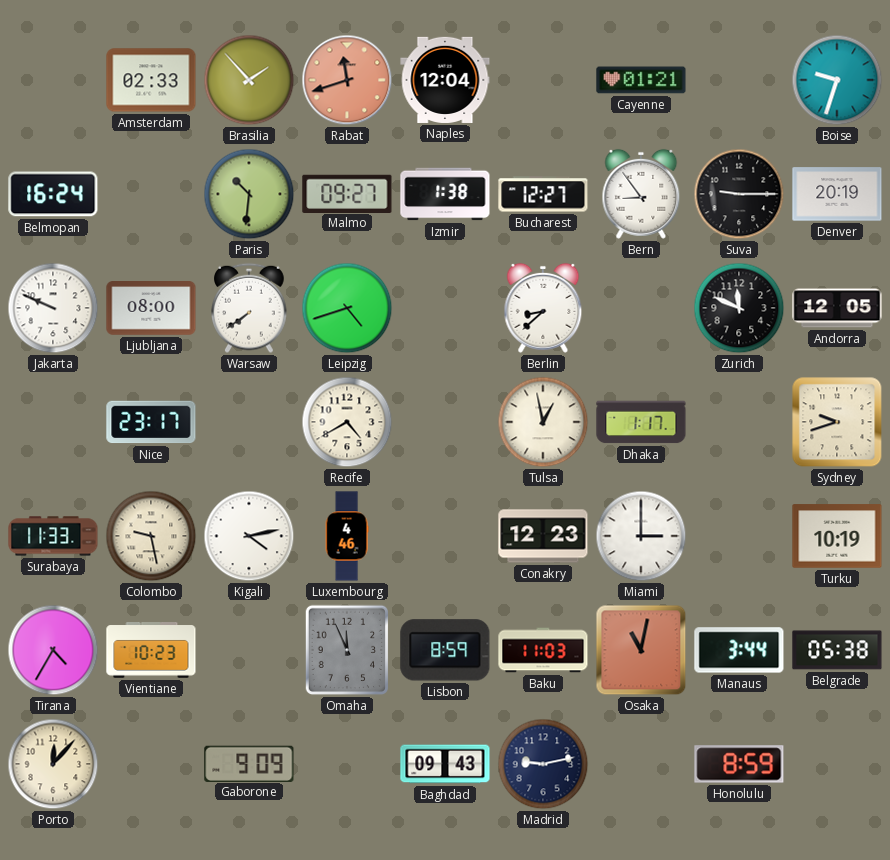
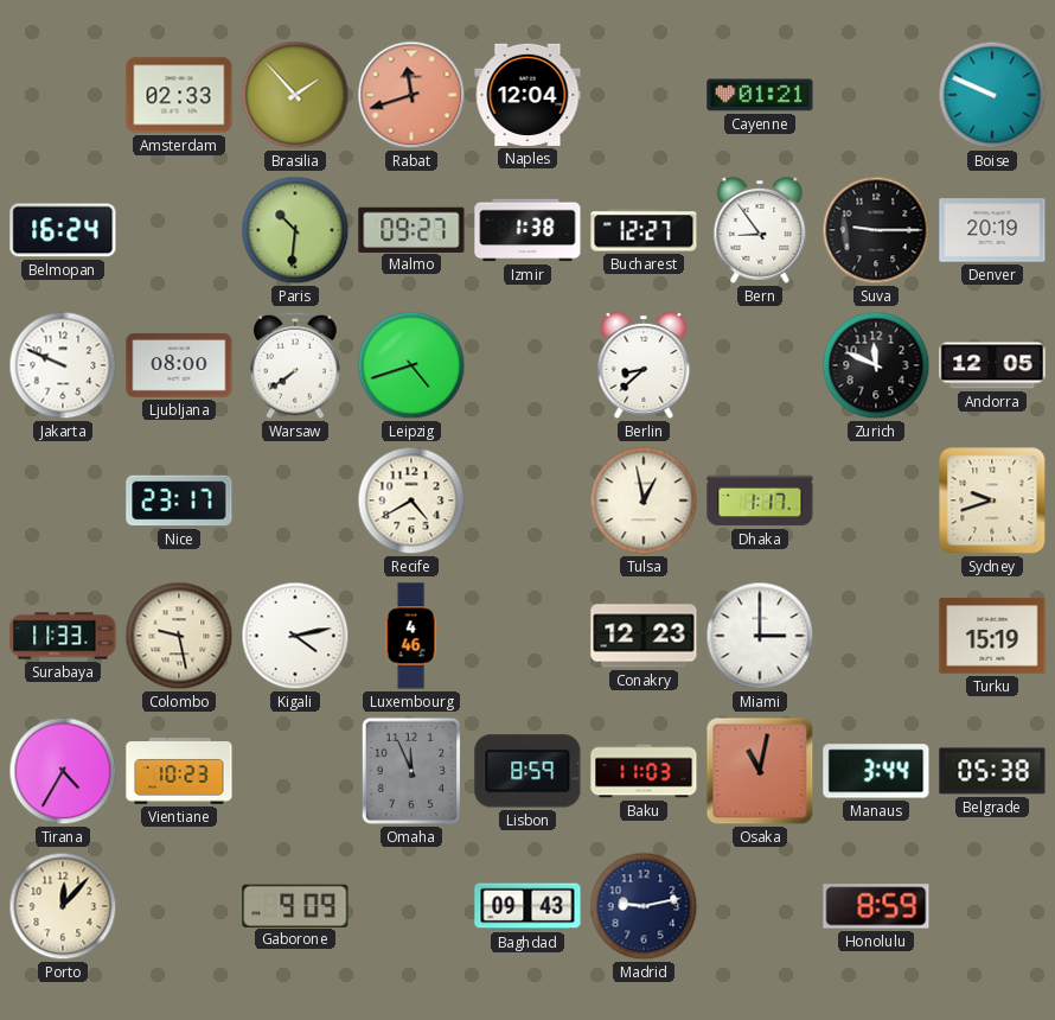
Boise: 9:33 -> 9:49 (992, 95)
Turku: 10:19 -> 15:19 (992, 636)
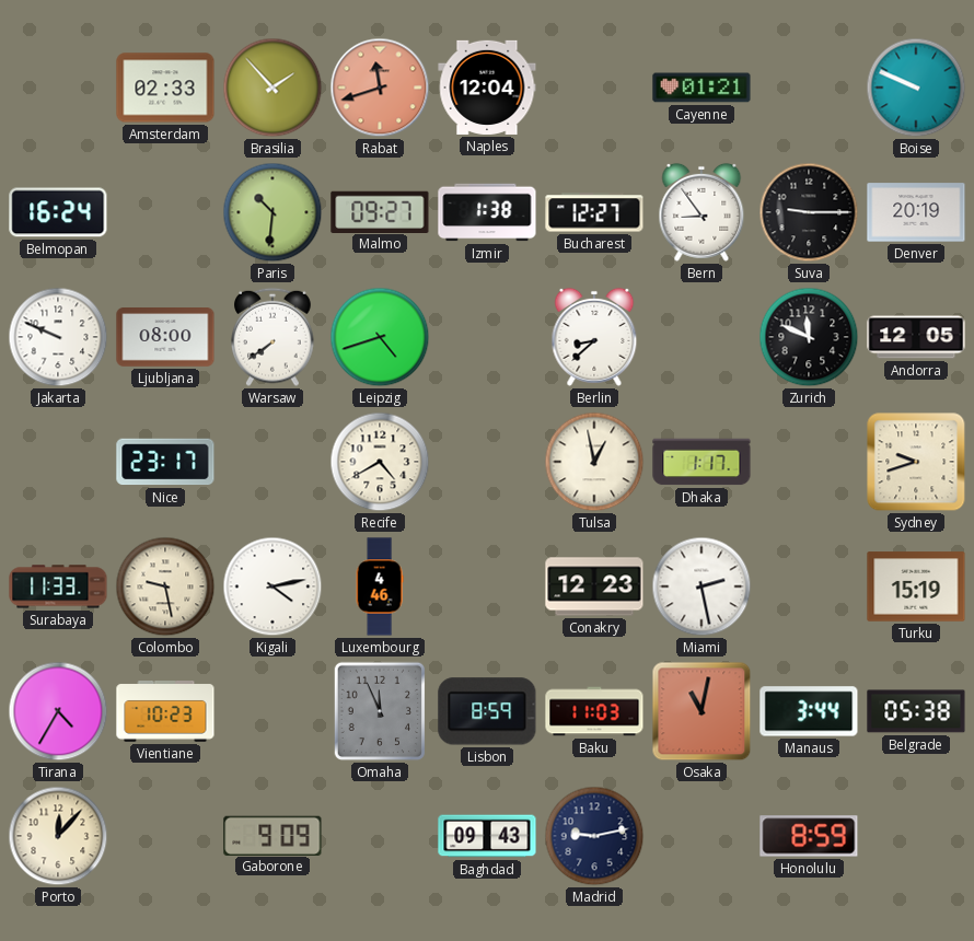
Miami: 3:00 -> 2:28 (701, 586)
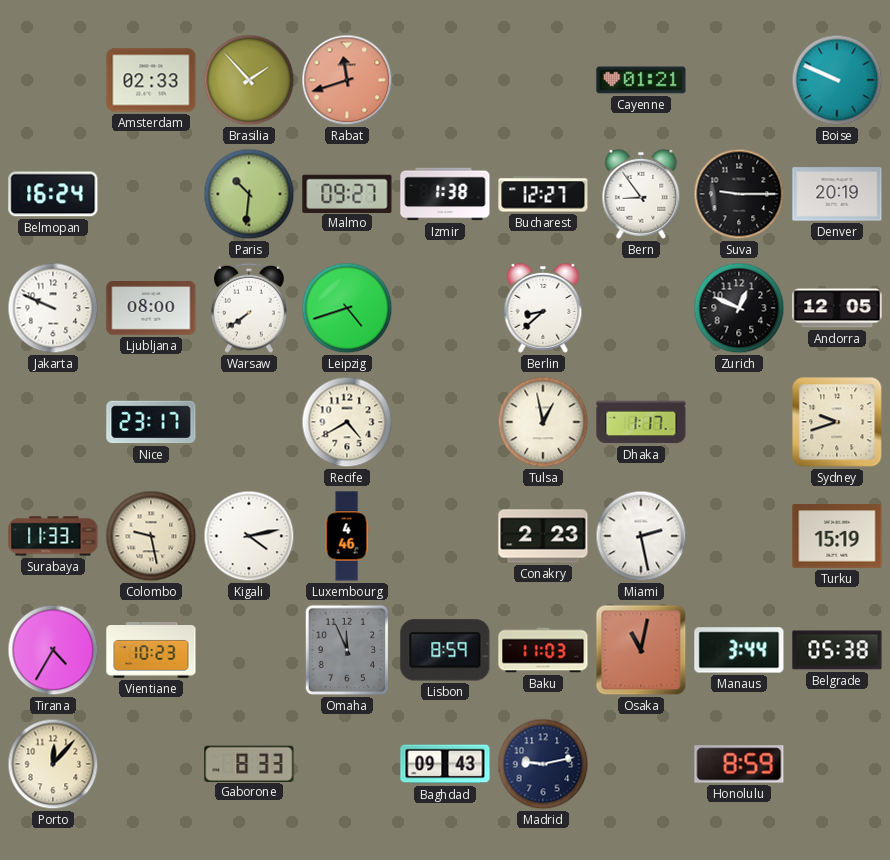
Naples: 12:04 -> none (487, 88)
Zurich: 11:49 -> 12:49 (739, 308)
Conakry: 12:23 -> 2:23 (543, 536)
Gaborone: 9:09 -> 8:33 (249, 763)
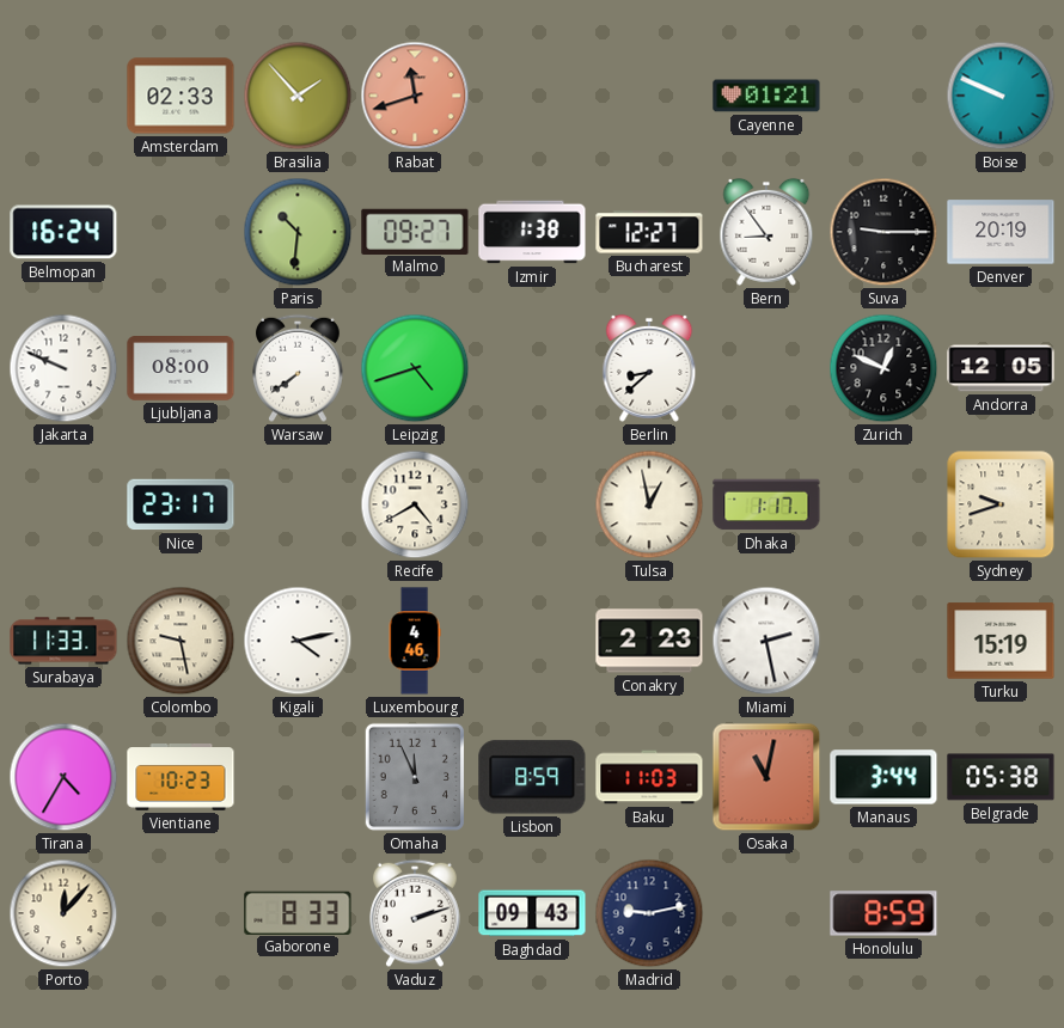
Vaduz: none -> 2:12 (415, 913)
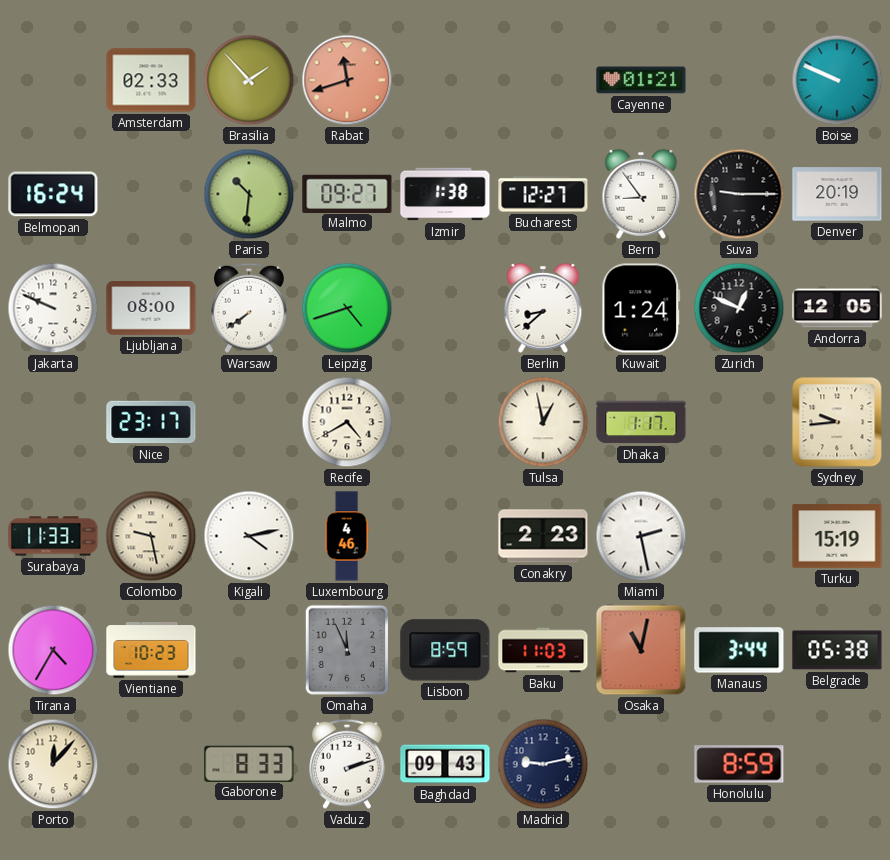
Kuwait: none -> 1:24 (641, 308)
Sydney: 9:42 -> 9:44 (837, 422)
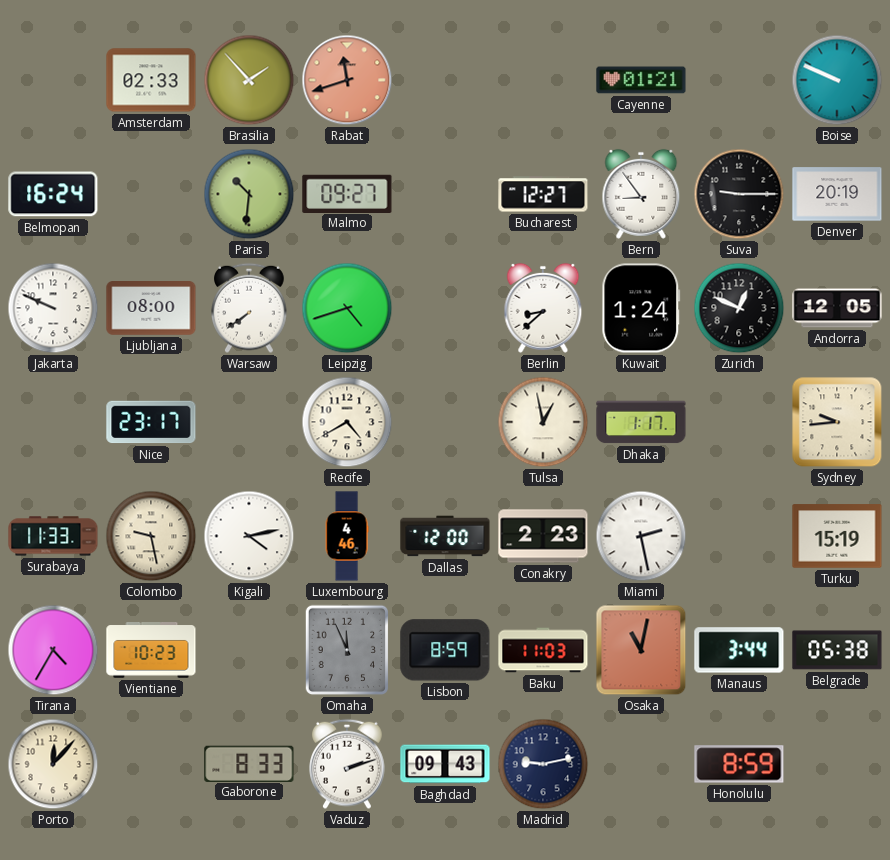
Izmir: 1:38 -> none (445, 194)
Dallas: none -> 12:00 (445, 536)
